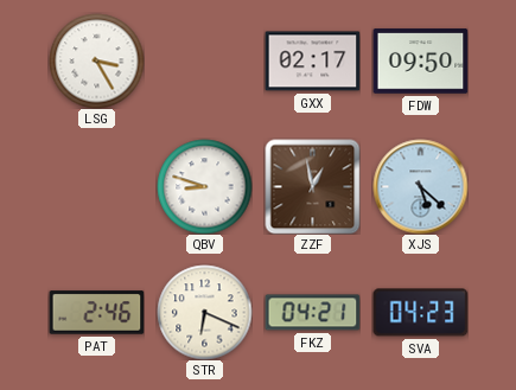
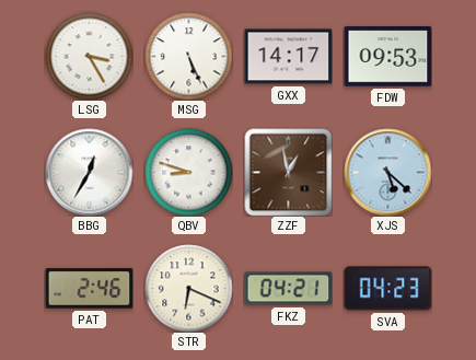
MSG: none -> 5:26 (188, 56)
GXX: 02:17 -> 14:17 (288, 57)
FDW: 09:50 -> 09:53 (387, 57)
BBG: none -> 12:35 (89, 172)
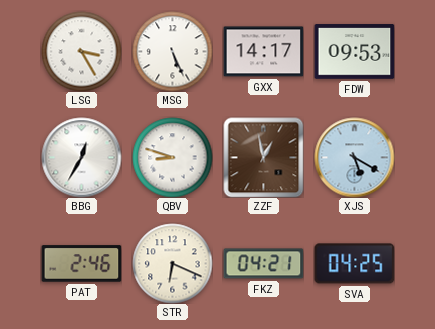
XJS: 5:22 -> 5:20 (354, 157)
SVA: 04:23 -> 04:25 (354, 264)
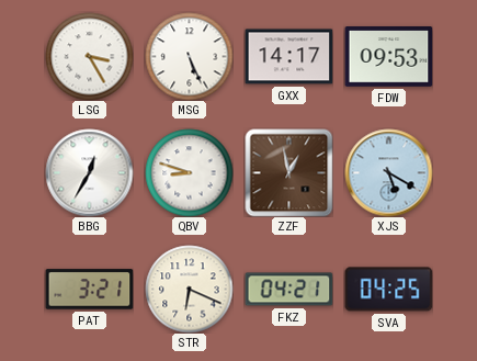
PAT: 2:46 -> 3:21 (89, 290)
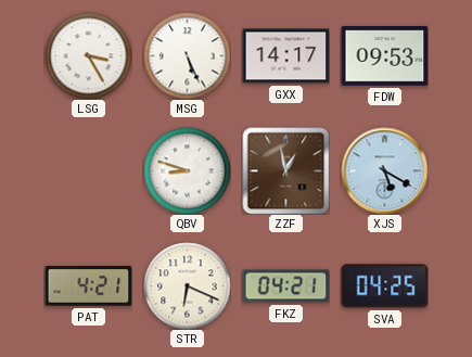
BBG: 12:35 -> none (89, 172)
PAT: 3:21 -> 4:21 (88, 286)
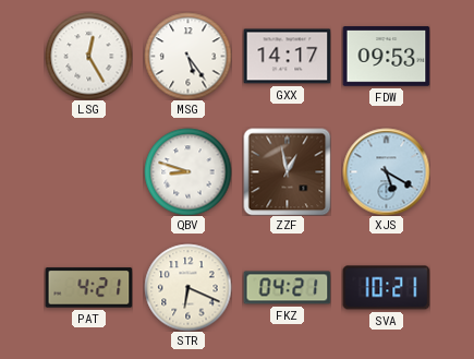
LSG: 3:25 -> 12:25 (88, 56)
MSG: 5:26 -> 5:24 (187, 56)
SVA: 04:25 -> 10:21 (386, 288)
